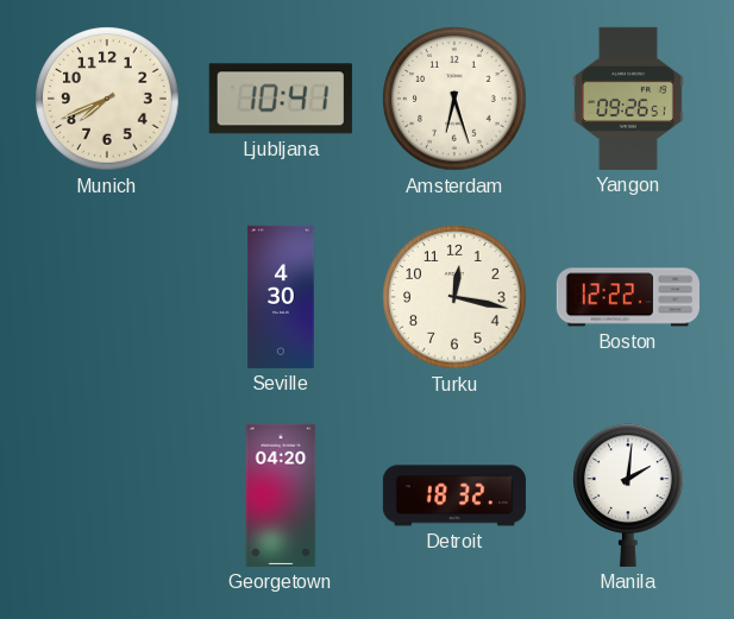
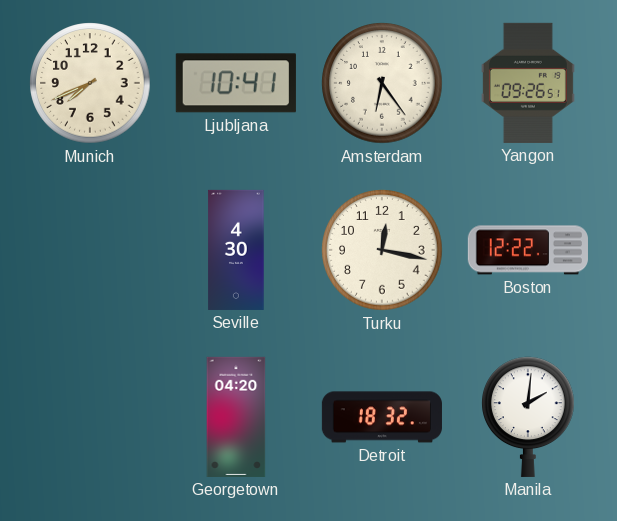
Amsterdam: 6:27 -> 6:24 (382, 83)
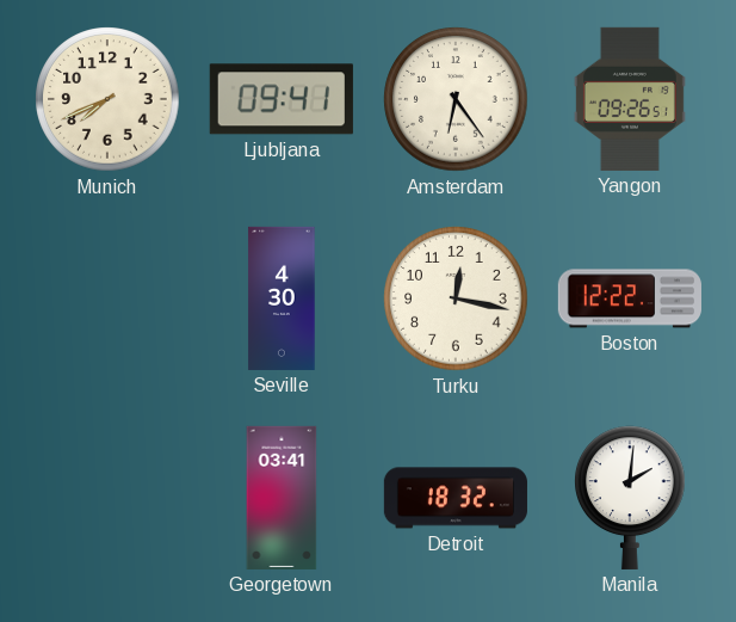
Ljubljana: 10:41 -> 09:41 (282, 99)
Georgetown: 04:20 -> 03:41 (282, 498)
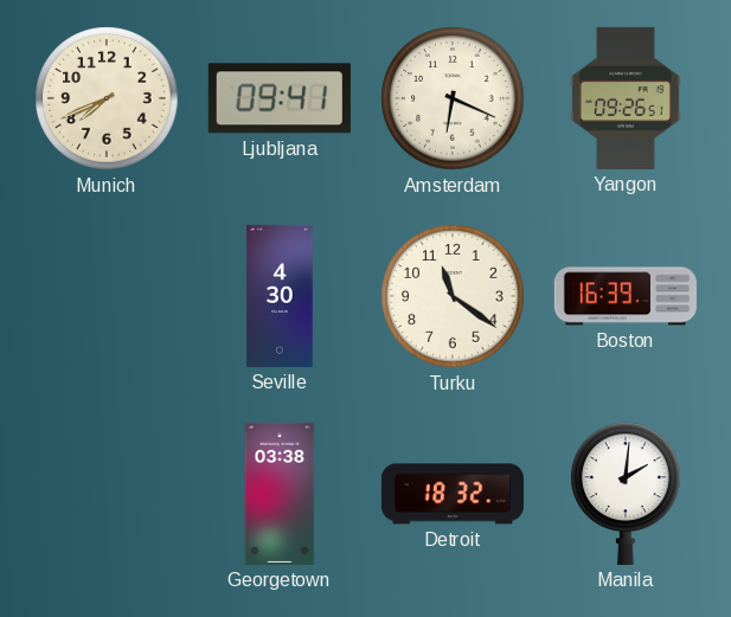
Amsterdam: 6:24 -> 6:19 (453, 98)
Turku: 12:17 -> 11:21 (453, 296)
Boston: 12:22 -> 16:39 (626, 296)
Georgetown: 03:41 -> 03:38 (280, 494)
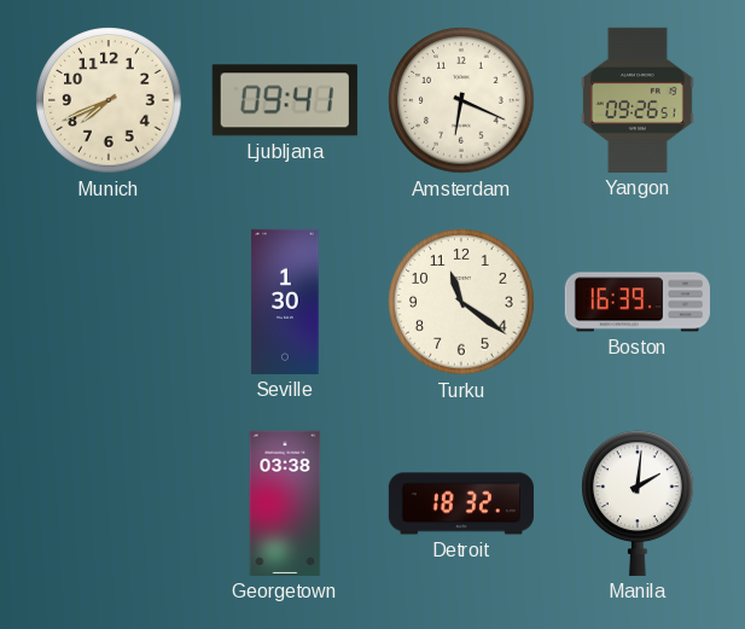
Seville: 4:30 -> 1:30 (285, 302)
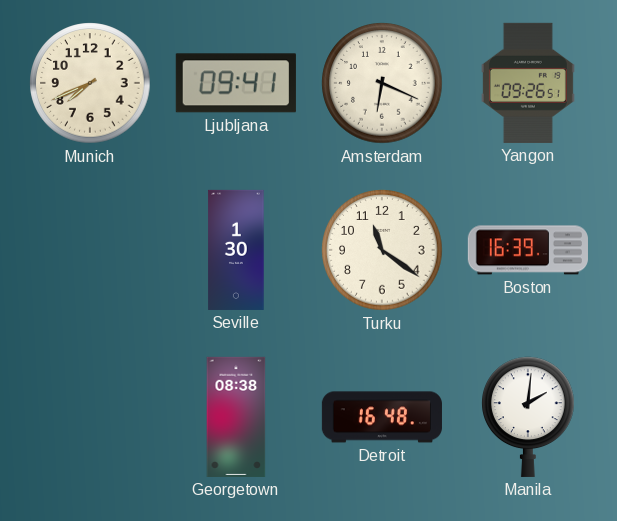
Georgetown: 03:38 -> 08:38 (236, 417)
Detroit: 18:32 -> 16:48 (382, 417)
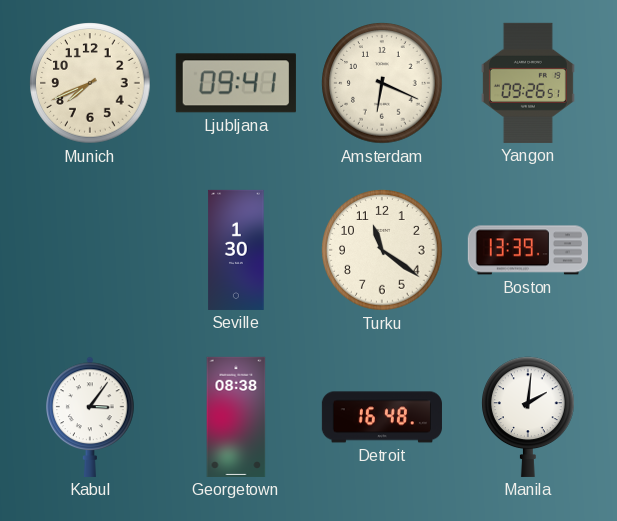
Boston: 16:39 -> 13:39 (528, 250)
Kabul: none -> 3:06 (90, 417)
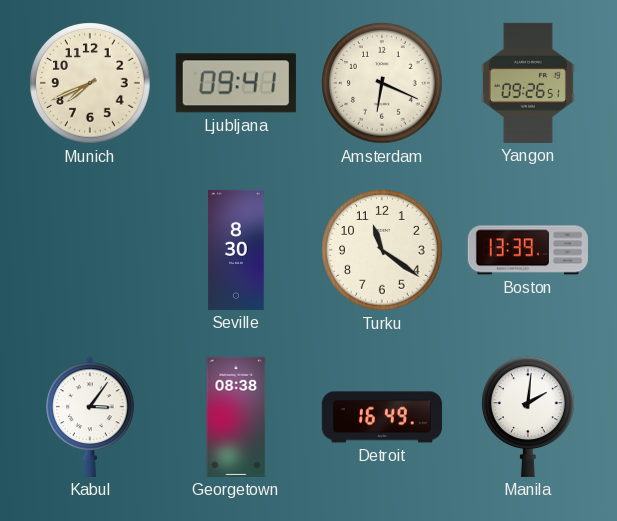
Seville: 1:30 -> 8:30 (236, 250)
Detroit: 16:48 -> 16:49 (382, 417)
